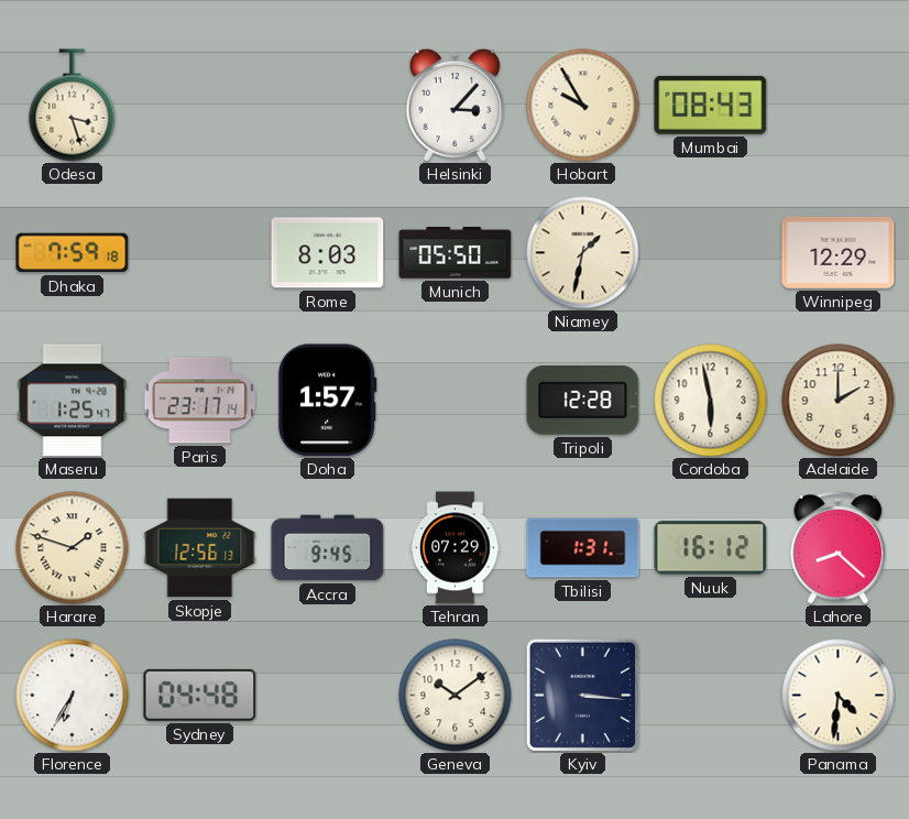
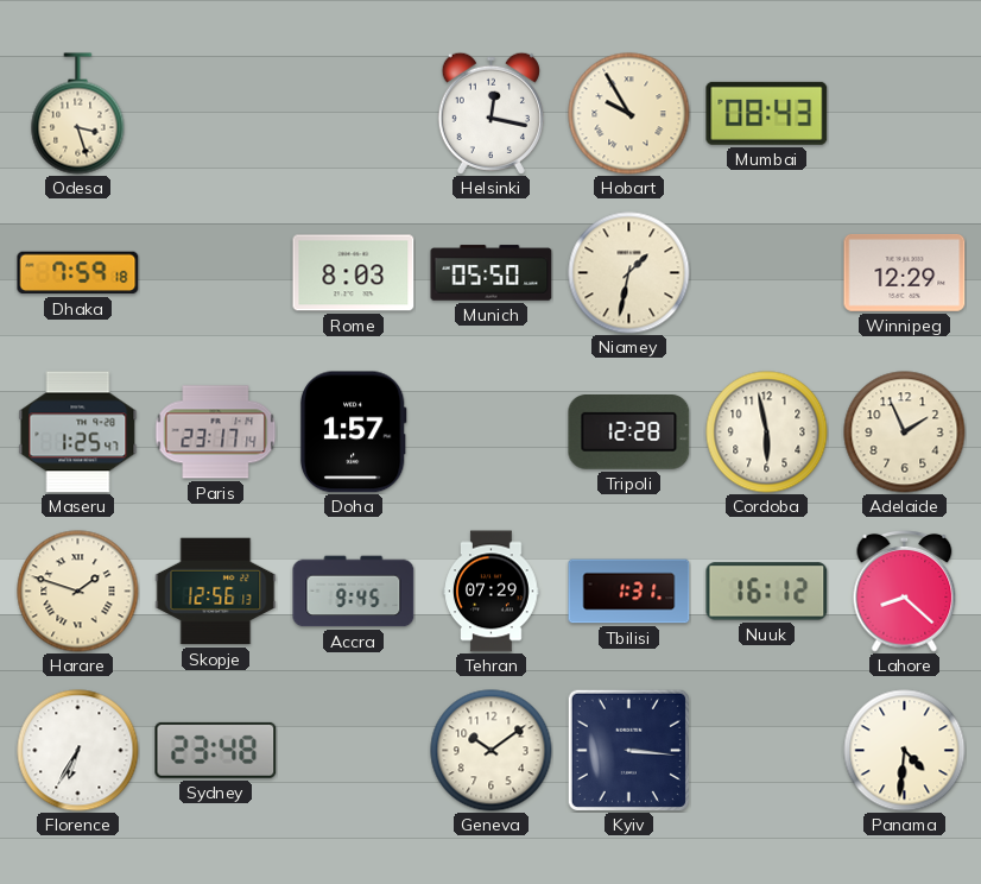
Helsinki: 3:07 -> 12:17 (491, 113)
Adelaide: 2:00 -> 1:56 (905, 432)
Sydney: 04:48 -> 23:48 (216, 750)
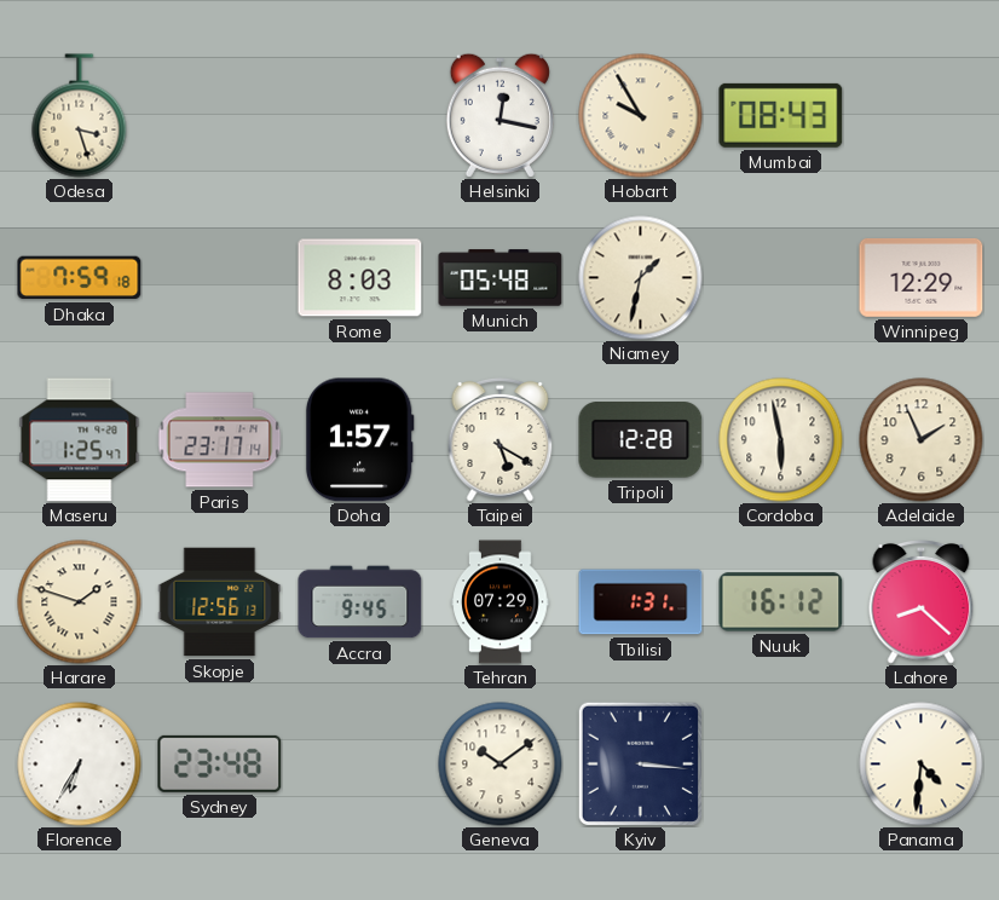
Munich: 05:50 -> 05:48 (501, 278)
Taipei: none -> 5:20 (501, 440)
